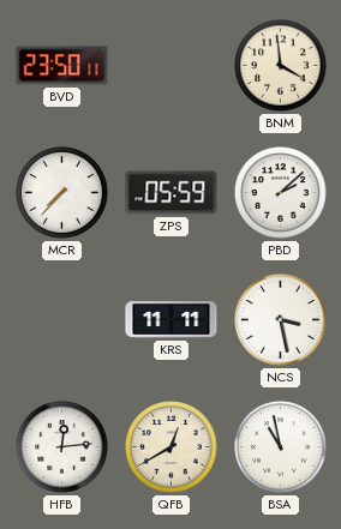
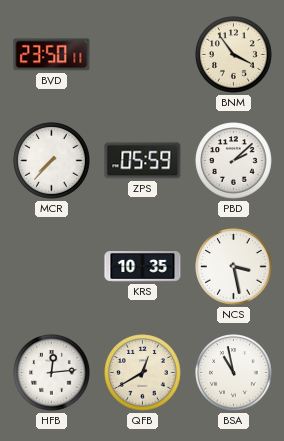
BNM: 3:59 -> 3:54 (234, 55)
KRS: 11:11 -> 10:35 (143, 267)
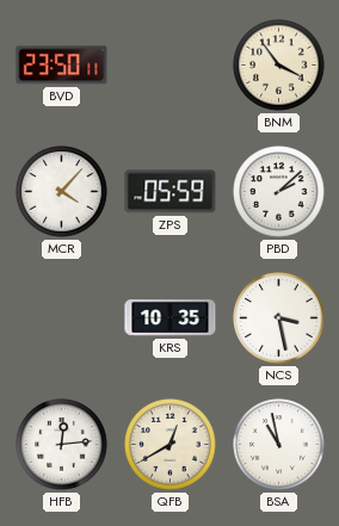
MCR: 7:37 -> 4:07 (62, 192)
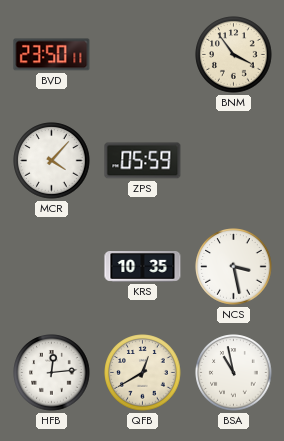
PBD: 2:08 -> none (279, 192)
